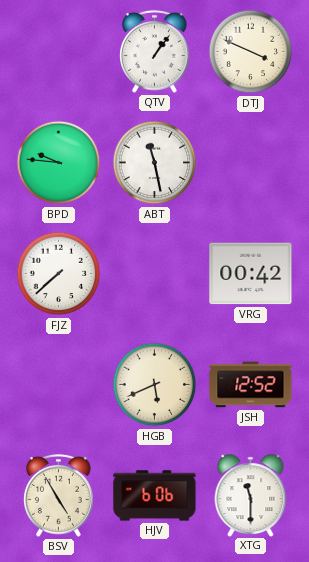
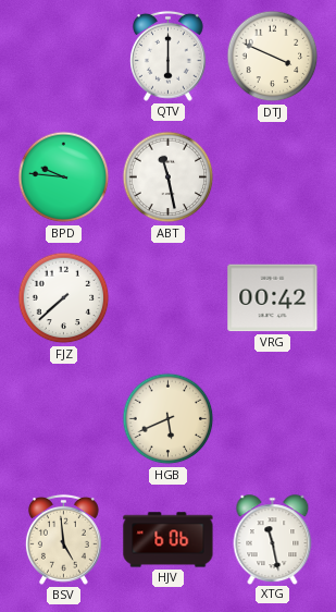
QTV: 1:06 -> 6:00 (167, 56)
JSH: 12:52 -> none (251, 385)
BSV: 4:55 -> 4:59 (63, 539)
XTG: 11:30 -> 11:28 (273, 539)
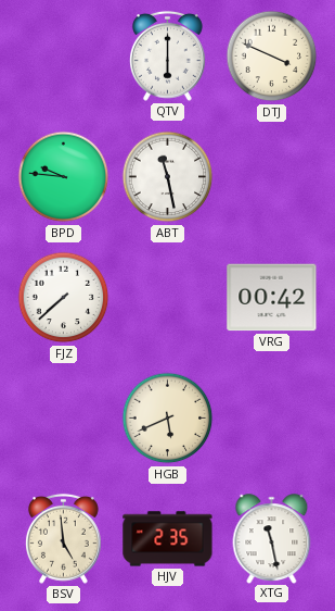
HJV: 6:06 -> 2:35 (168, 539)
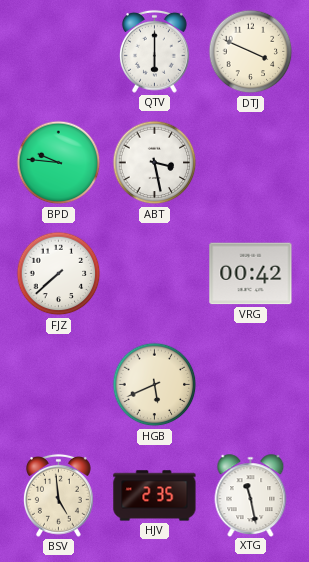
ABT: 11:28 -> 3:28 (155, 163)
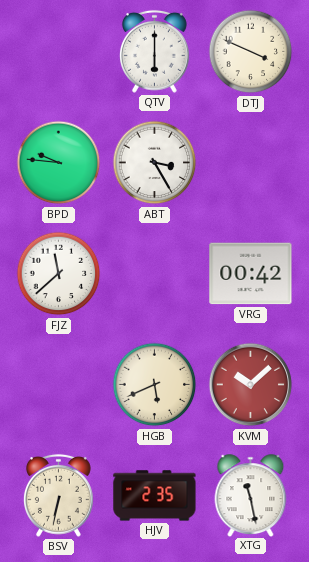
ABT: 3:28 -> 3:25 (155, 163)
FJZ: 7:38 -> 11:38 (59, 274)
KVM: none -> 10:08 (251, 385)
BSV: 4:59 -> 6:32 (58, 495)
